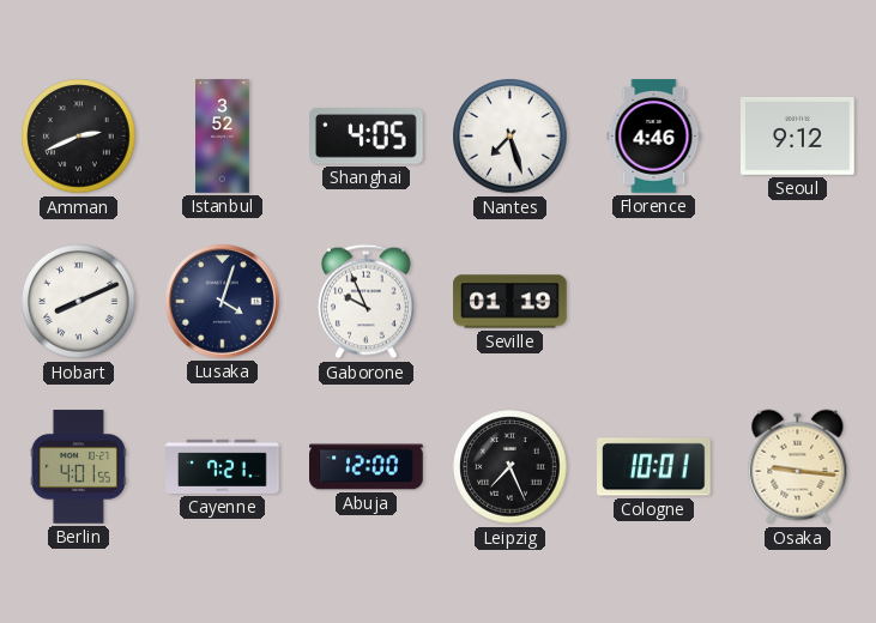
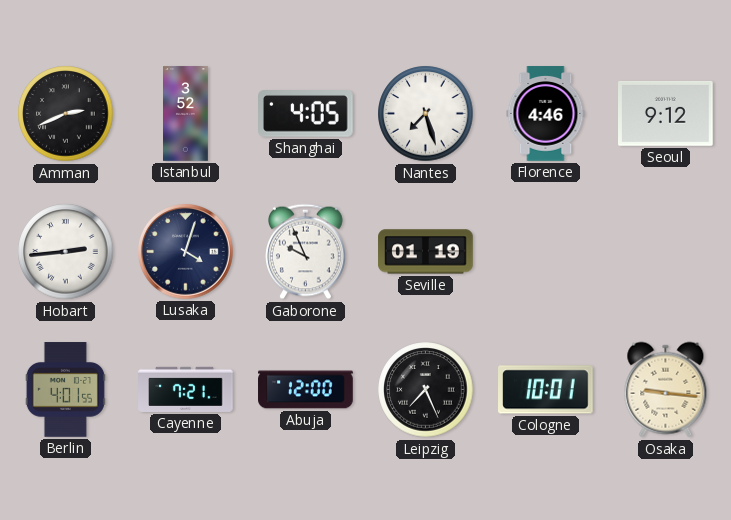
Hobart: 8:11 -> 2:44 (66, 252)
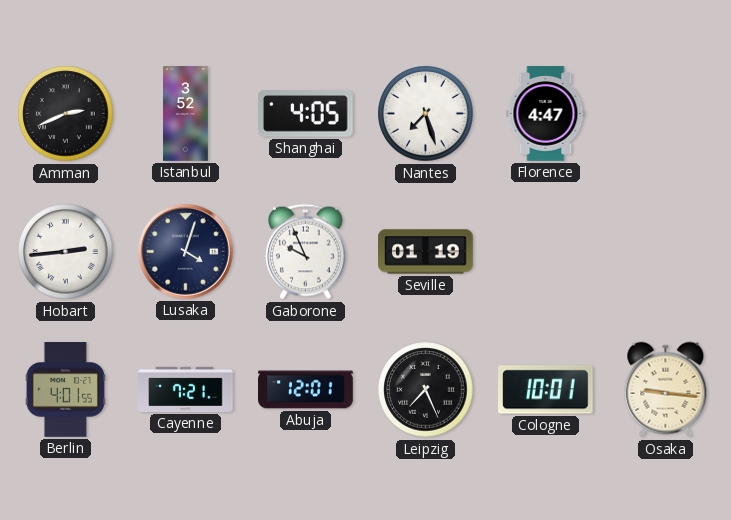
Florence: 4:46 -> 4:47 (546, 114)
Seoul: 9:12 -> none (666, 113)
Abuja: 12:00 -> 12:01 (306, 390)
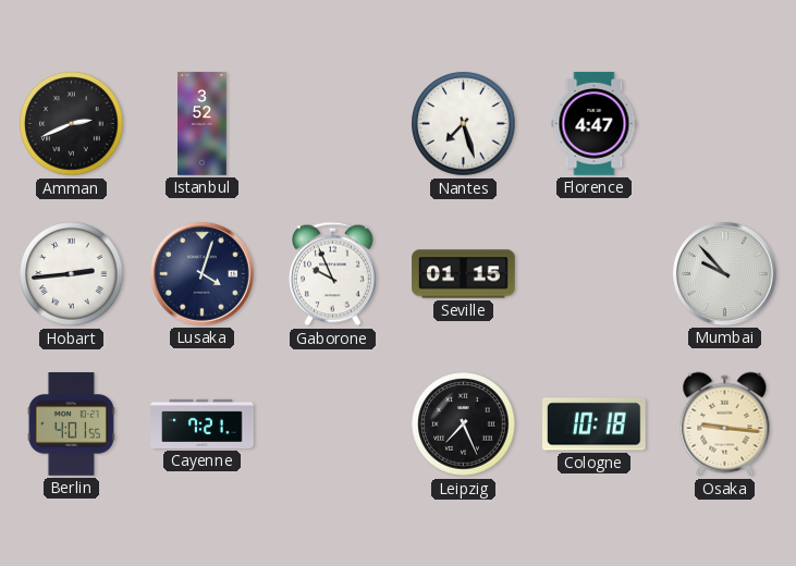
Shanghai: 4:05 -> none (306, 114)
Seville: 01:19 -> 01:15 (464, 274)
Mumbai: none -> 9:53 (725, 274)
Abuja: 12:01 -> none (306, 390)
Cologne: 10:01 -> 10:18 (595, 424)
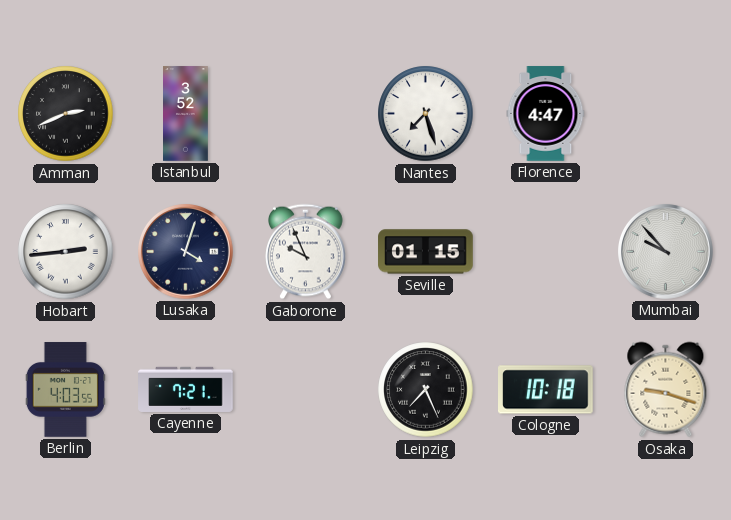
Berlin: 4:01 -> 4:03 (65, 390)
Osaka: 9:16 -> 9:18 (666, 390)
